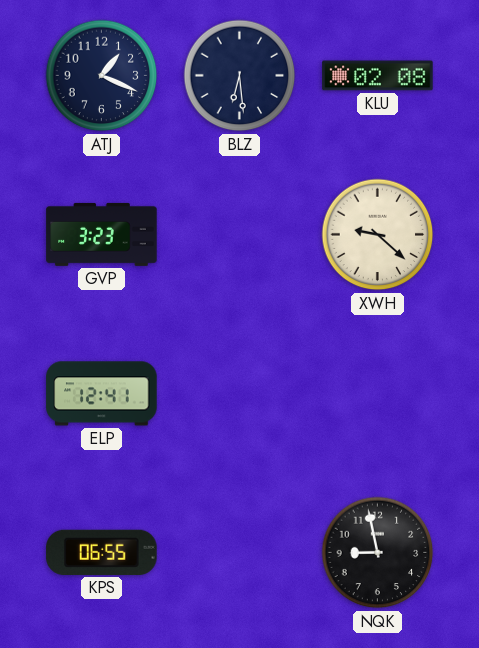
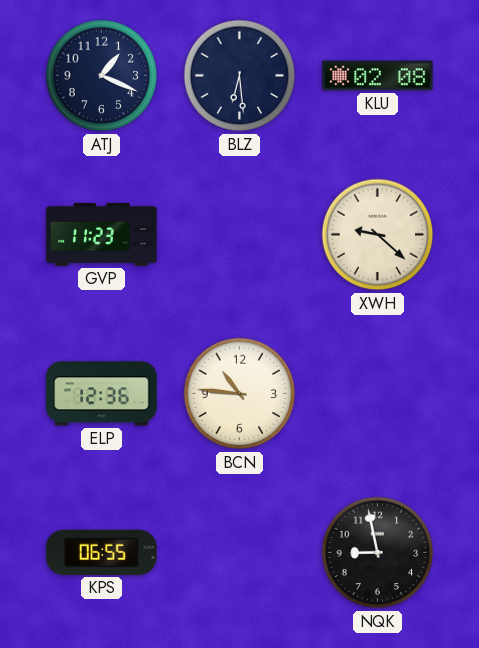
GVP: 3:23 -> 11:23 (102, 234)
ELP: 12:41 -> 12:36 (102, 394)
BCN: none -> 10:46 (240, 394)
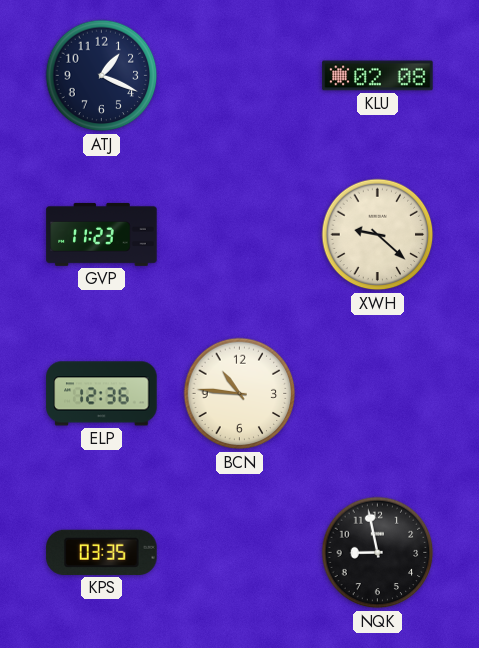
BLZ: 6:29 -> none (240, 76)
KPS: 06:55 -> 03:35 (102, 552)
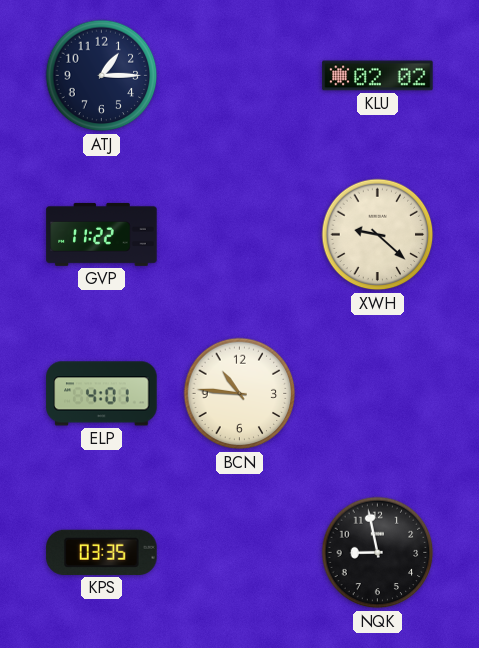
ATJ: 1:19 -> 1:15 (102, 76)
KLU: 02:08 -> 02:02 (378, 76)
GVP: 11:23 -> 11:22 (102, 234)
ELP: 12:36 -> 4:01 (102, 394)
